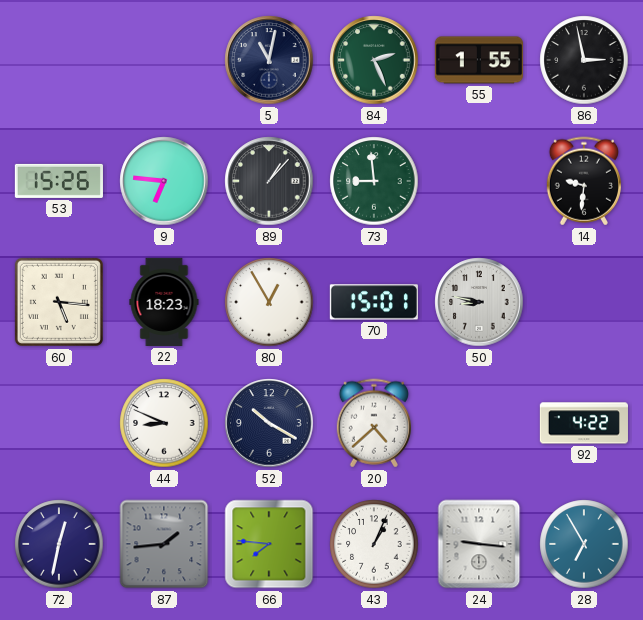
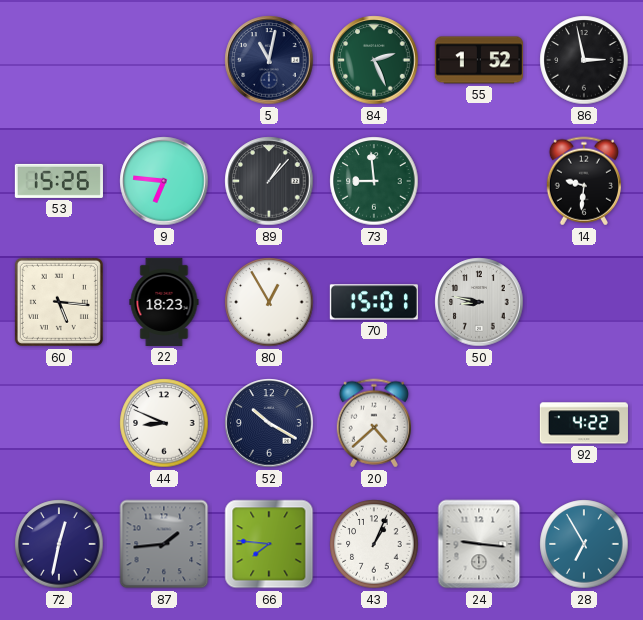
55: 1:55 -> 1:52 (479, 60)
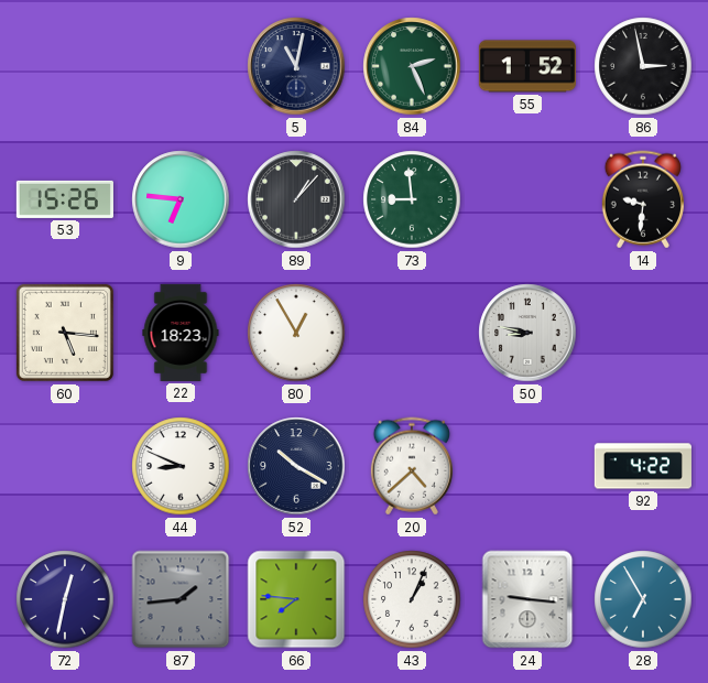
70: 15:01 -> none (374, 302)
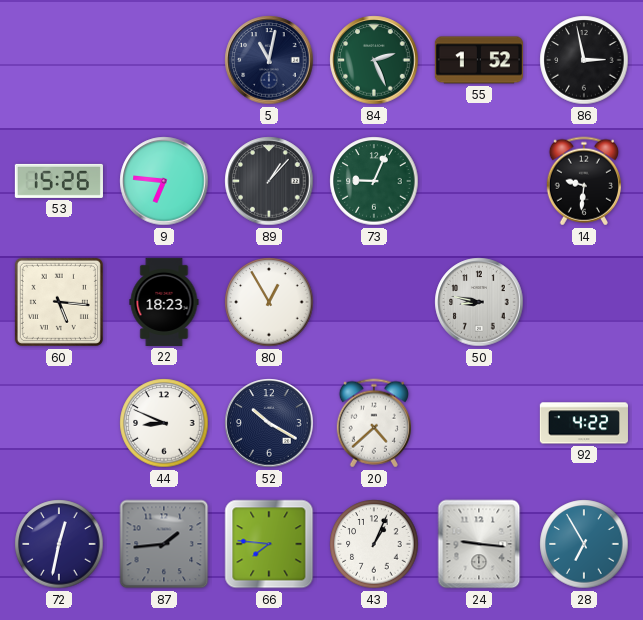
73: 8:59 -> 9:04 (374, 181)
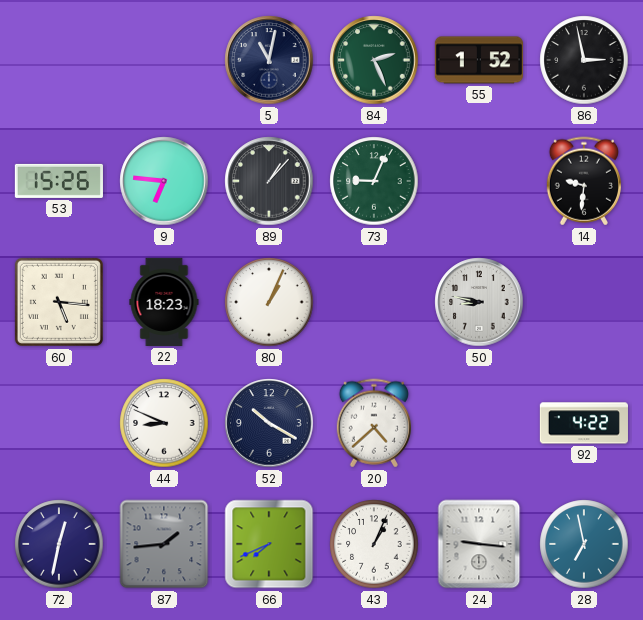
80: 12:55 -> 1:04 (269, 302)
66: 7:46 -> 7:41 (269, 544)
28: 6:55 -> 6:58 (584, 544)
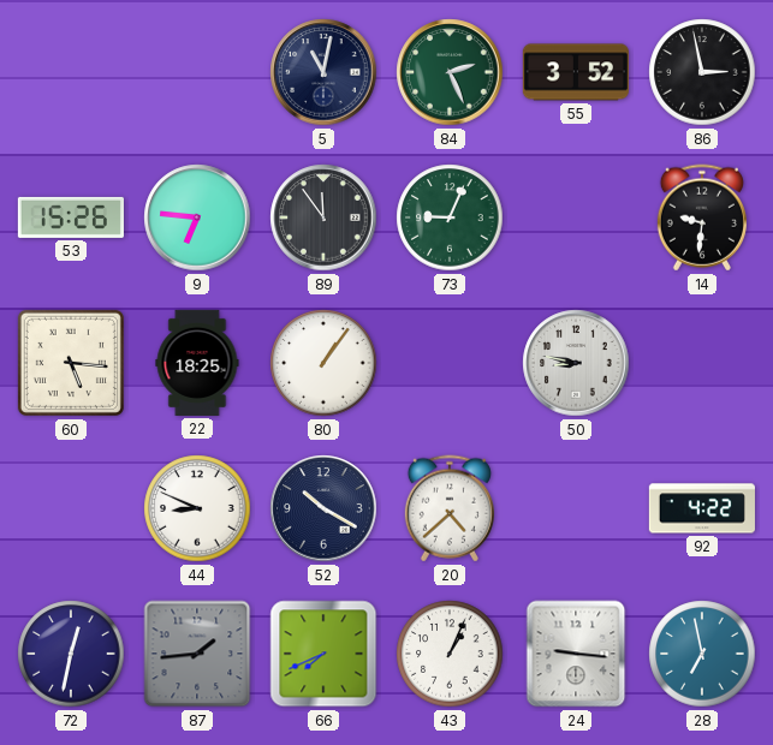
55: 1:52 -> 3:52 (576, 72)
89: 1:07 -> 11:54 (323, 217)
22: 18:23 -> 18:25 (197, 363)
80: 1:04 -> 1:06 (323, 363)
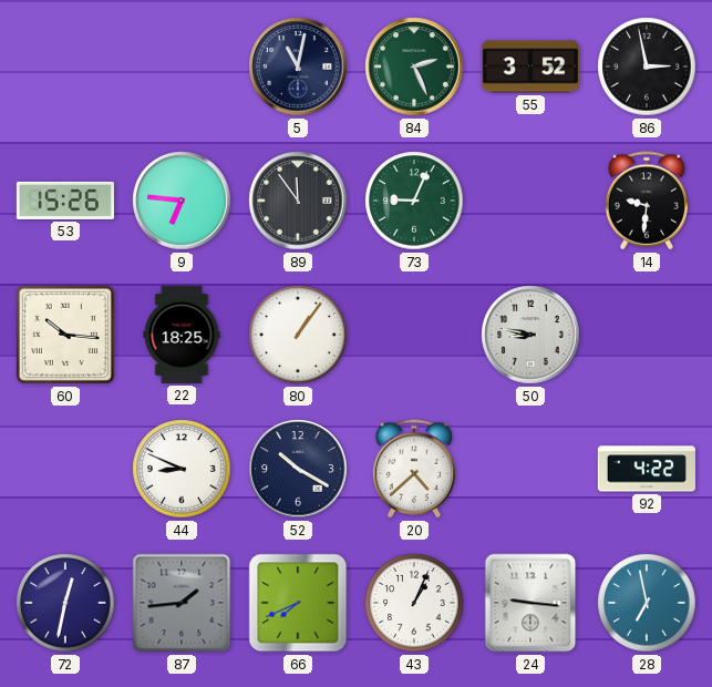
60: 5:16 -> 10:16 (65, 335)
